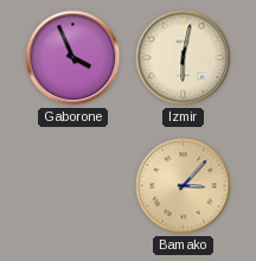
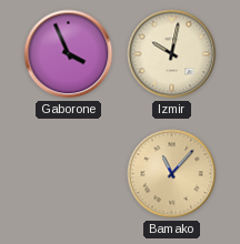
Izmir: 6:02 -> 10:02 (172, 54)
Bamako: 3:07 -> 11:07 (172, 174)
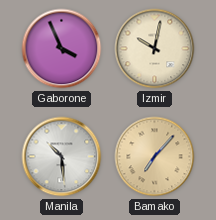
Manila: none -> 10:29 (62, 157)
Bamako: 11:07 -> 7:07 (155, 157)
